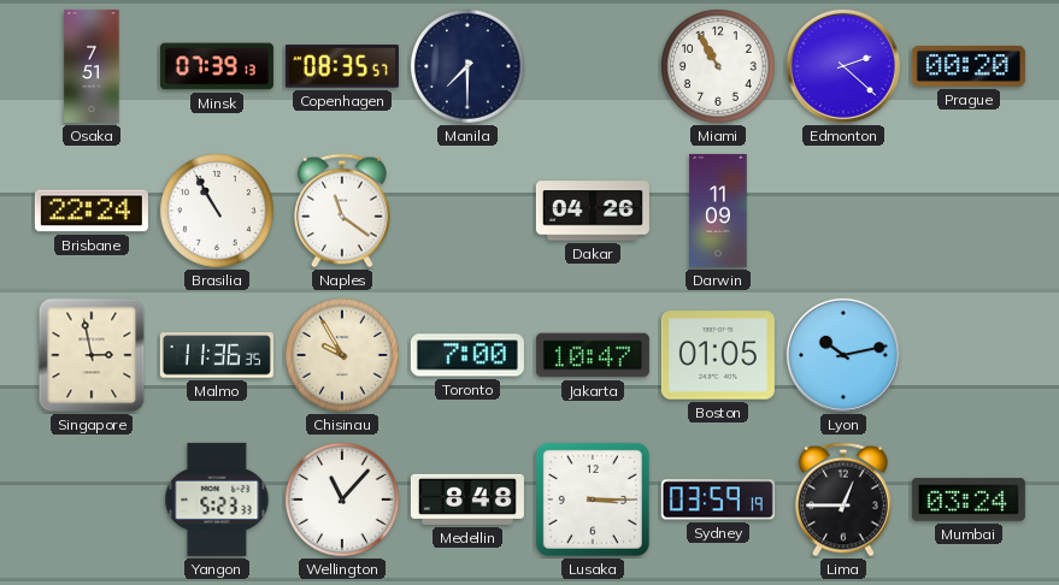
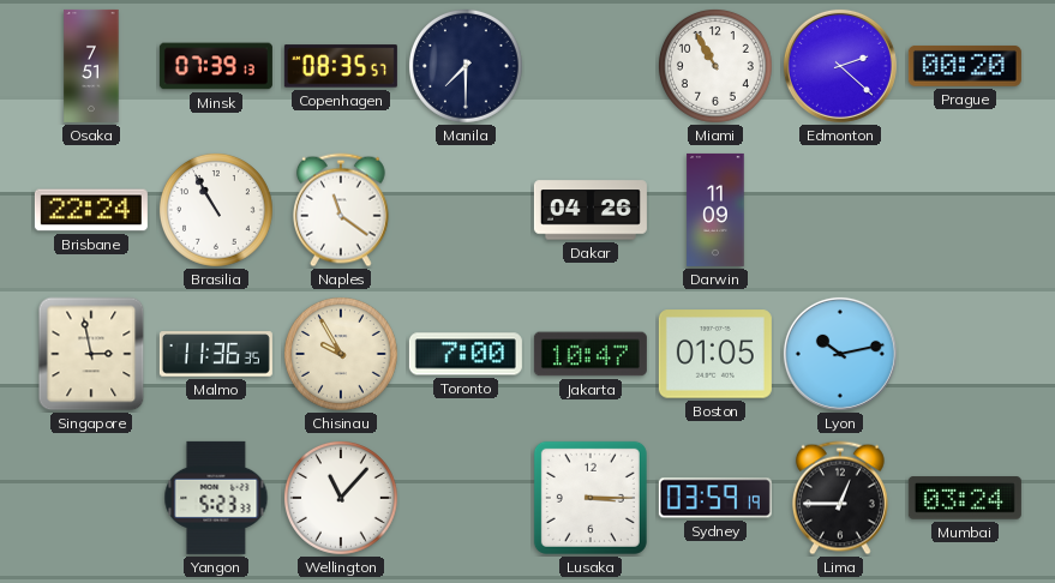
Medellin: 8:48 -> none (467, 500)
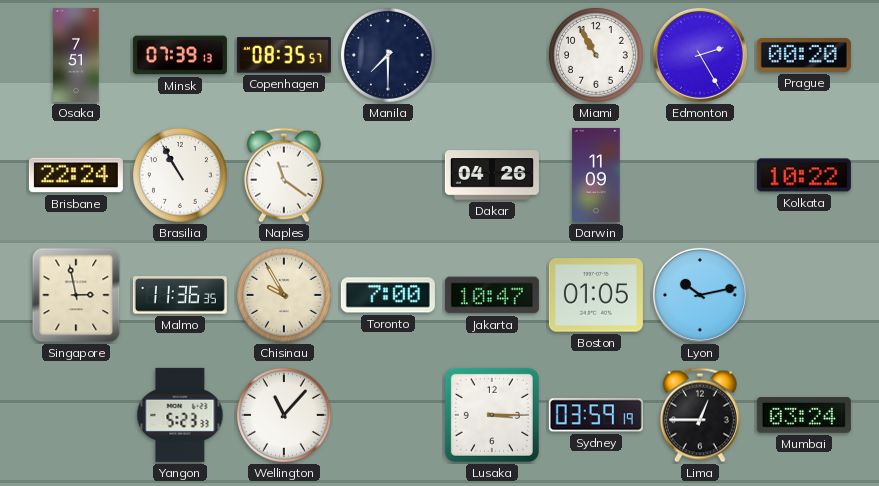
Edmonton: 2:22 -> 2:25 (700, 55)
Kolkata: none -> 10:22 (804, 175)
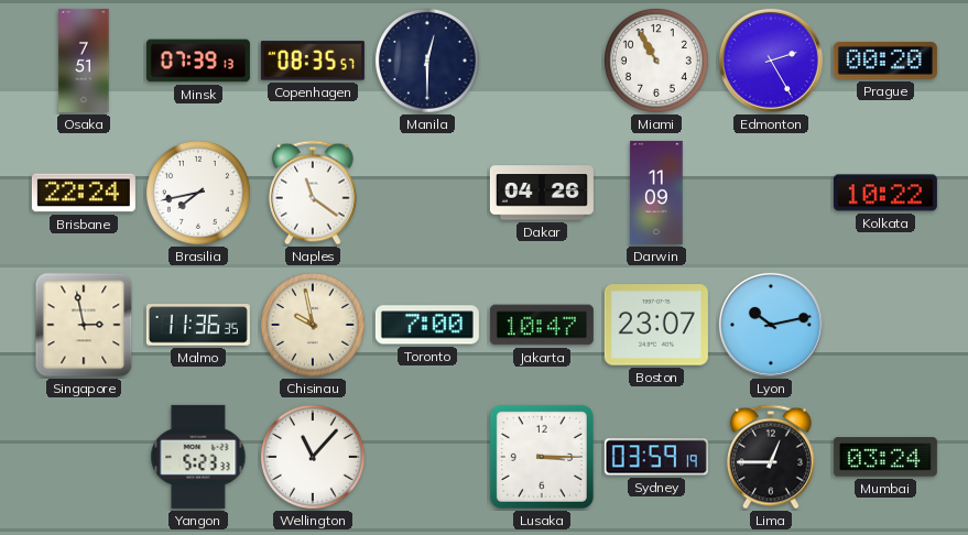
Manila: 7:30 -> 12:30 (427, 61)
Brasilia: 10:55 -> 7:43 (198, 193)
Chisinau: 9:55 -> 9:58 (313, 325)
Boston: 01:05 -> 23:07 (656, 325)
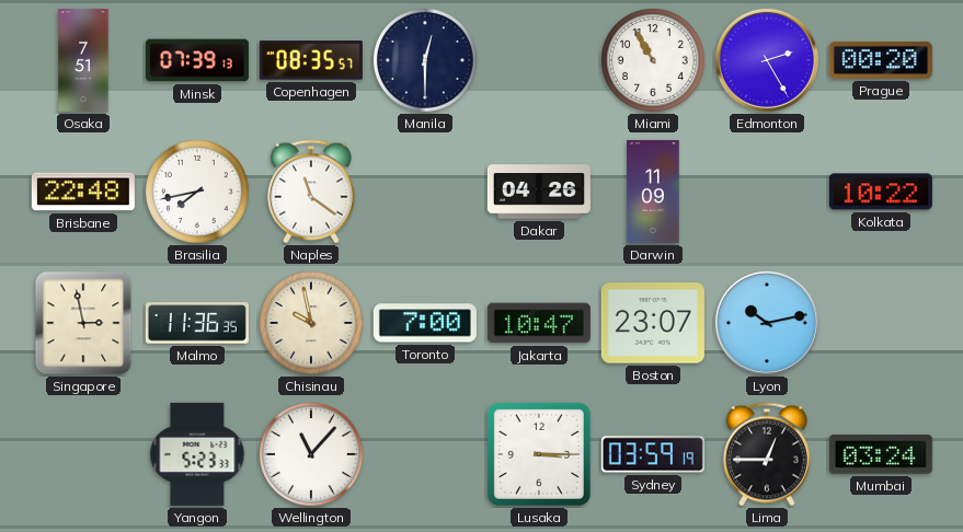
Brisbane: 22:24 -> 22:48 (83, 192)
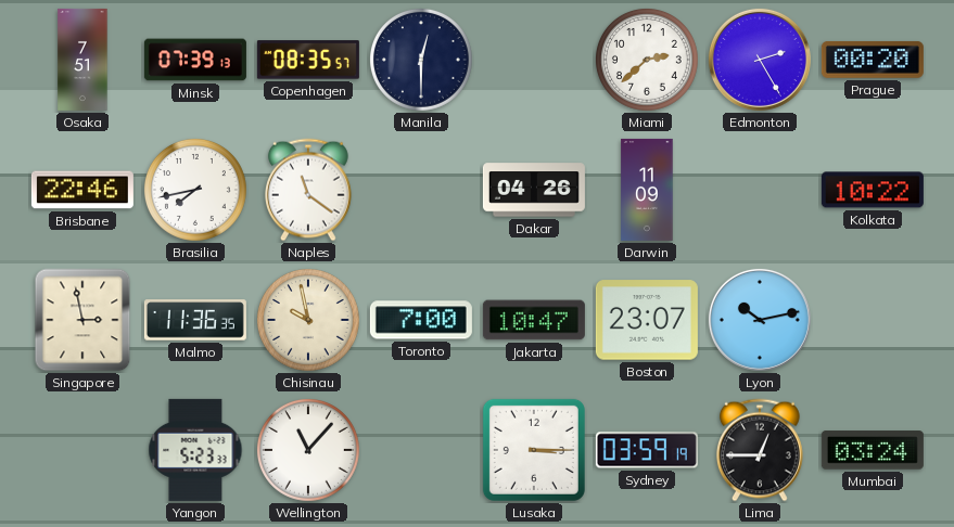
Miami: 10:55 -> 2:38 (647, 60)
Brisbane: 22:48 -> 22:46 (82, 190)
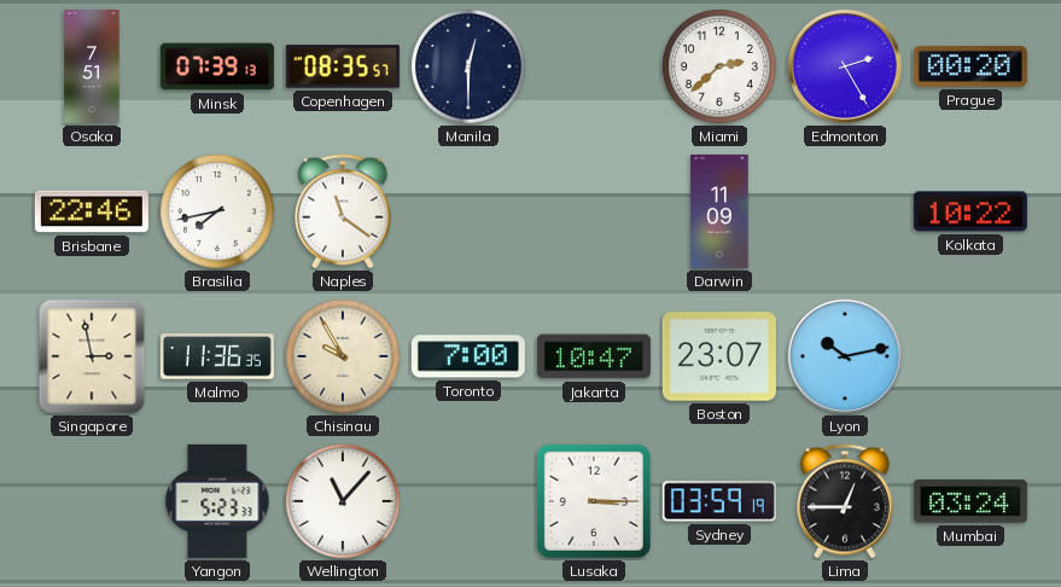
Dakar: 04:26 -> none (534, 190)
Chisinau: 9:58 -> 9:55 (343, 356)
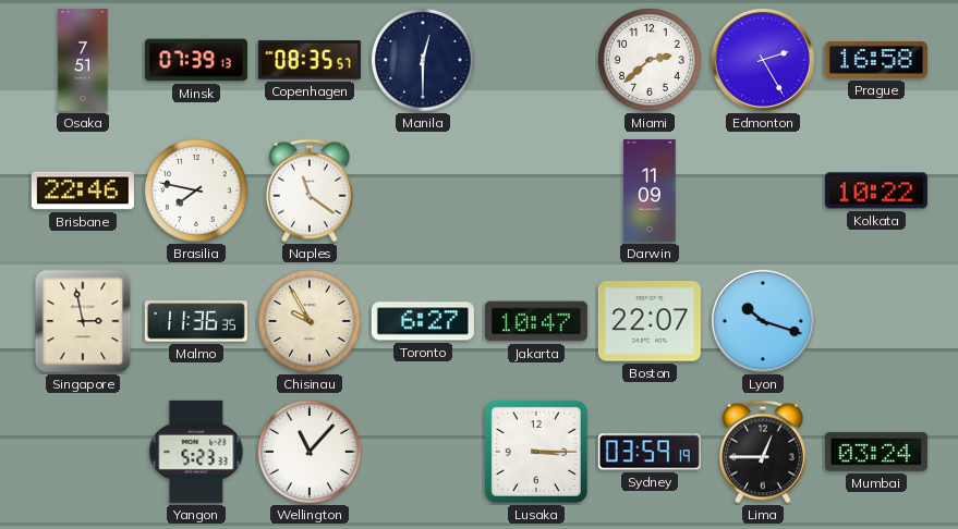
Prague: 00:20 -> 16:58 (876, 60)
Brasilia: 7:43 -> 7:47 (196, 190)
Toronto: 7:00 -> 6:27 (423, 321)
Boston: 23:07 -> 22:07 (650, 321)
Lyon: 10:13 -> 10:18 (763, 321)
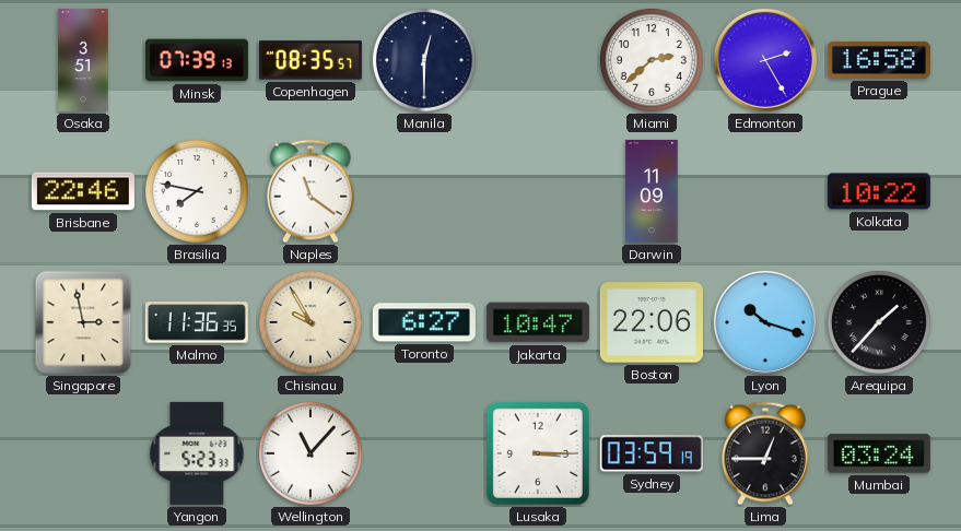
Osaka: 7:51 -> 3:51 (83, 60)
Boston: 22:07 -> 22:06 (652, 322)
Arequipa: none -> 1:37 (879, 322)
